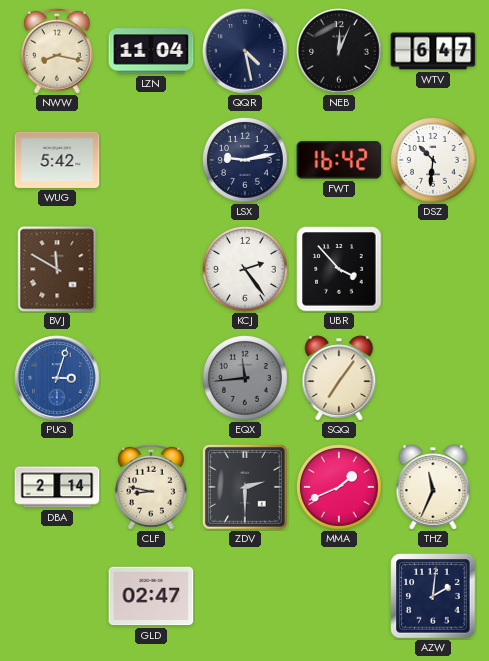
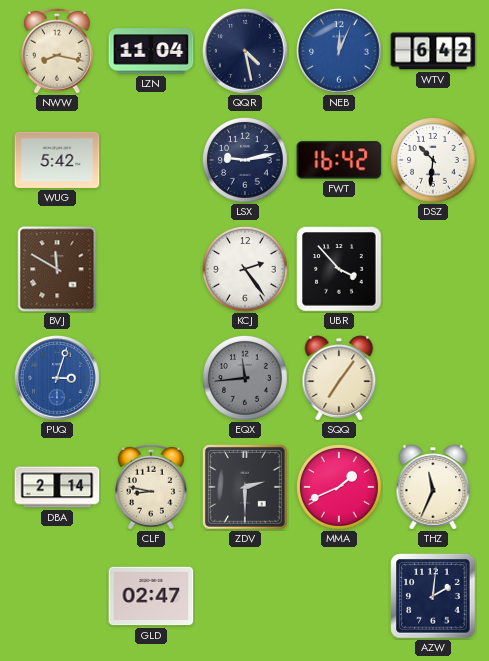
NEB dial: black -> blue (339, 51)
WTV: 6:47 -> 6:42 (433, 51)
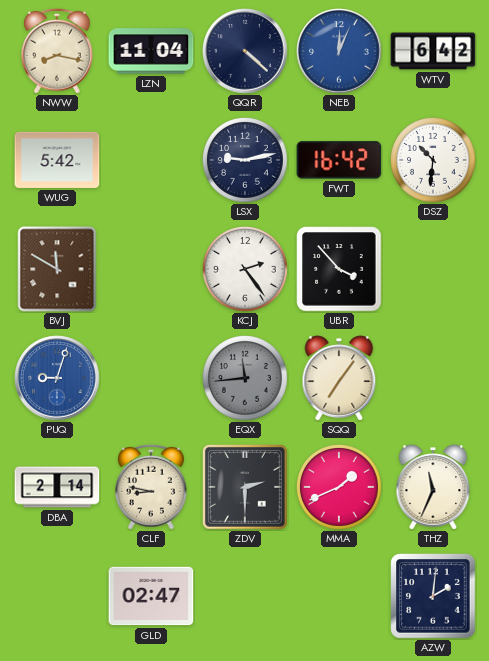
QQR: 4:28 -> 4:22 (245, 51)
PUQ: 3:03 -> 9:03 (57, 378)
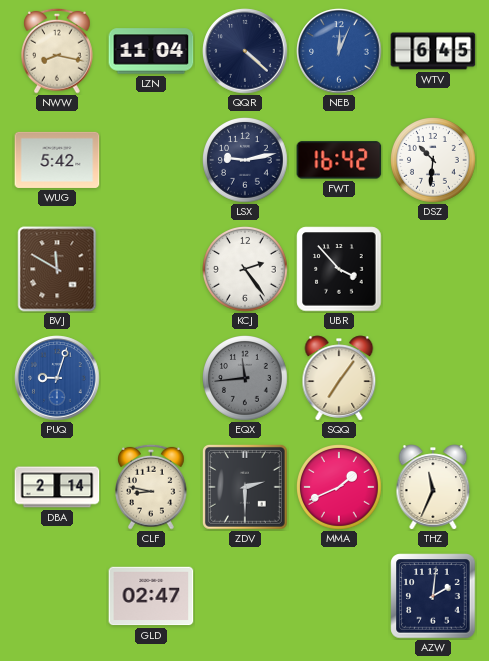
WTV: 6:42 -> 6:45 (433, 51)
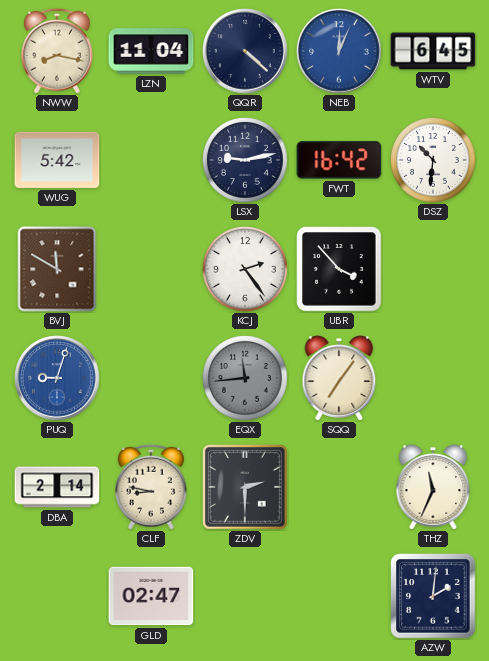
MMA: 1:41 -> none (340, 488)
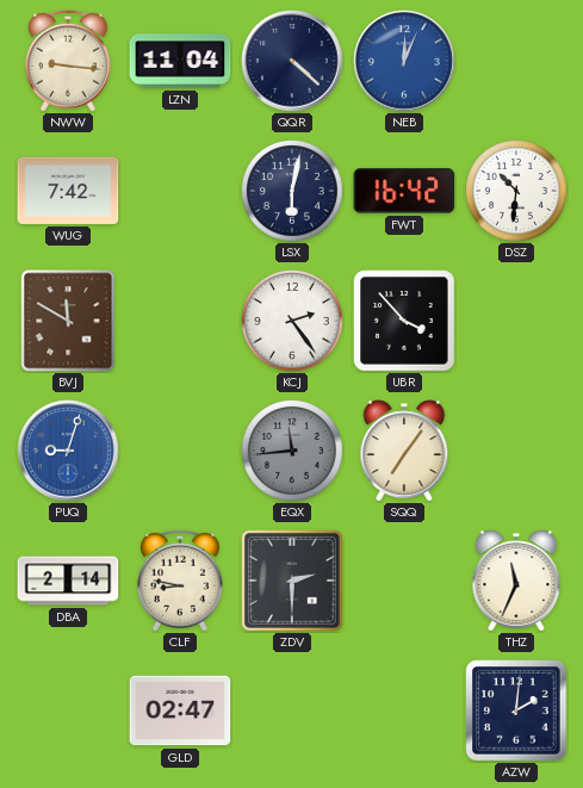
NWW: 8:17 -> 9:16 (69, 61)
WTV: 6:45 -> none (433, 51)
WUG: 5:42 -> 7:42 (68, 191)
LSX: 9:13 -> 6:02 (293, 192)
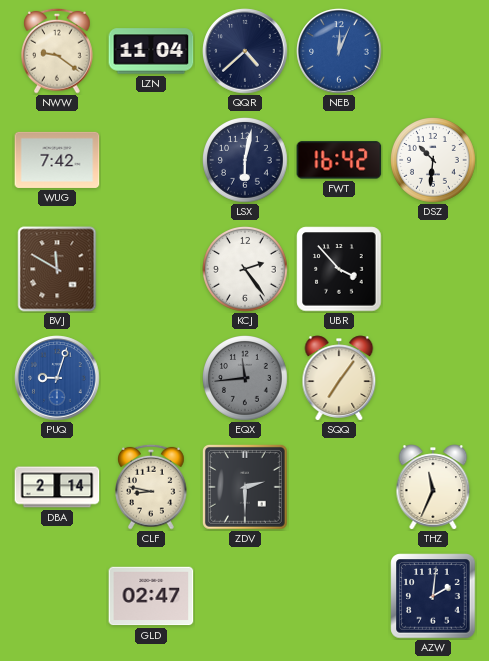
NWW: 9:16 -> 9:21 (58, 51)
QQR: 4:22 -> 4:38 (245, 51)
